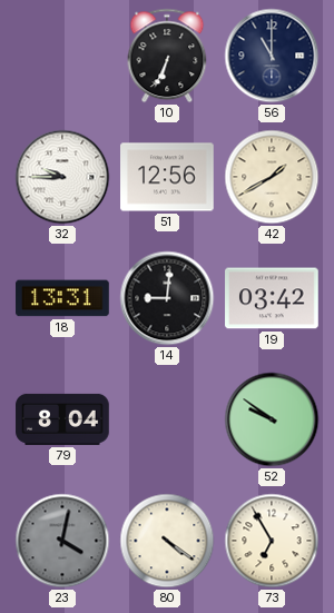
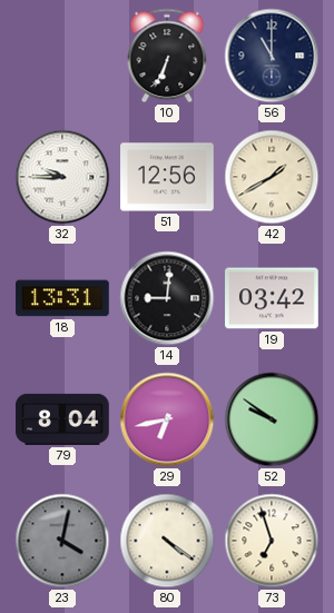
29: none -> 6:43 (167, 419)
73: 6:55 -> 6:57 (272, 541)
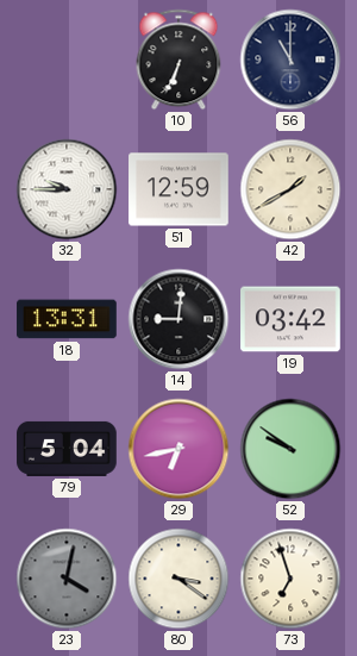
51: 12:56 -> 12:59 (178, 189)
79: 8:04 -> 5:04 (67, 449)
80: 4:21 -> 3:21 (178, 579)
